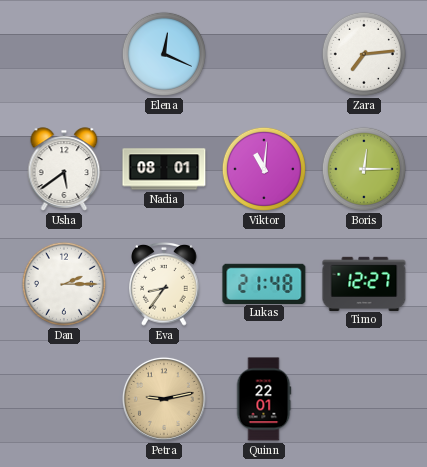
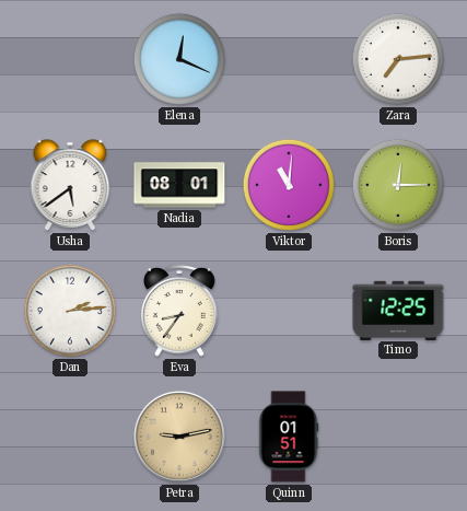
Dan: 2:15 -> 2:14 (70, 311)
Lukas: 21:48 -> none (264, 283)
Timo: 12:27 -> 12:25 (398, 310)
Quinn: 22:01 -> 01:51 (289, 437)
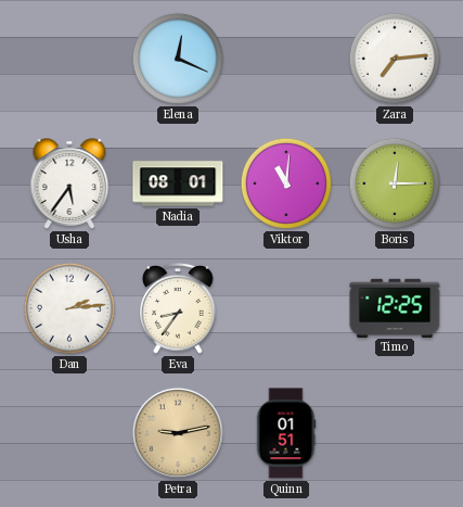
Usha: 5:39 -> 5:36 (69, 183)
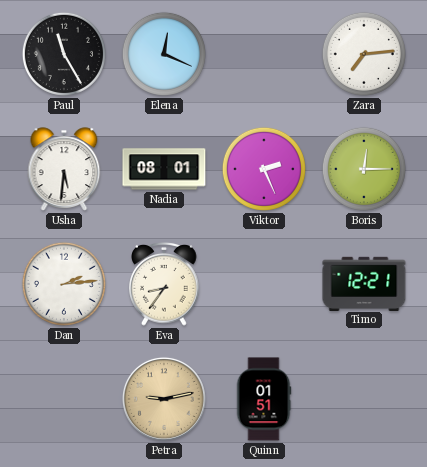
Paul: none -> 11:25 (64, 54)
Usha: 5:36 -> 5:31 (64, 169)
Viktor: 11:01 -> 2:26 (264, 169)
Timo: 12:25 -> 12:21 (364, 283)
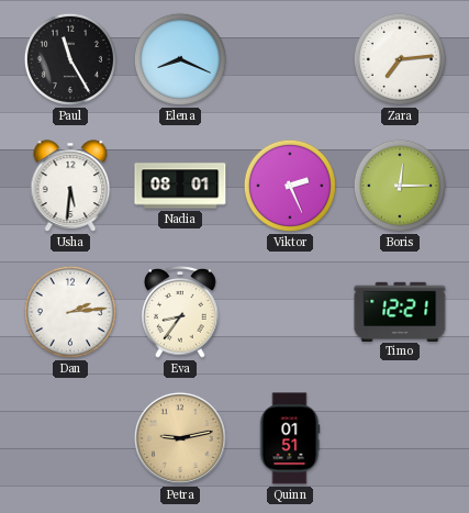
Elena: 12:19 -> 8:19 (180, 59)
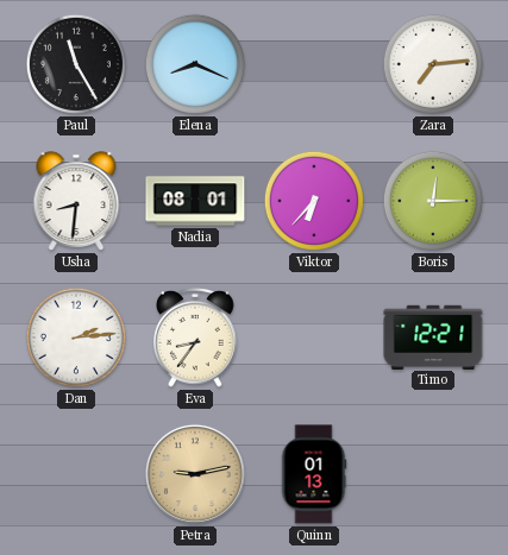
Usha: 5:31 -> 8:31 (76, 201)
Viktor: 2:26 -> 6:37 (314, 201)
Quinn: 01:51 -> 01:13 (314, 474)
